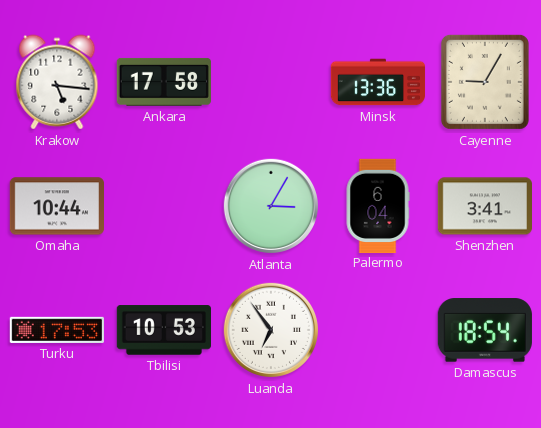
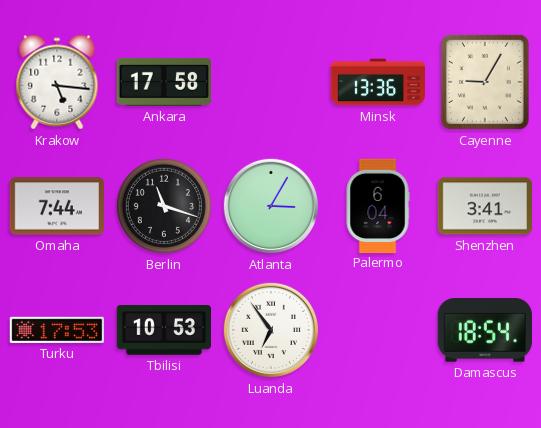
Omaha: 10:44 -> 7:44 (56, 206)
Berlin: none -> 11:18 (164, 206)
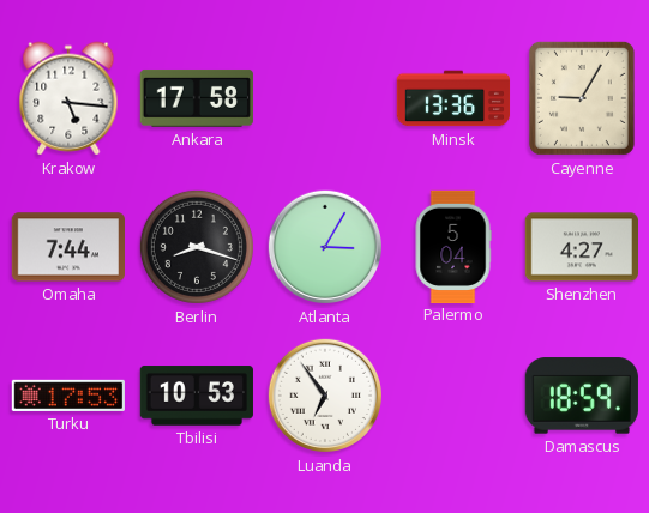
Berlin: 11:18 -> 8:18 (197, 247)
Palermo: 6:04 -> 5:04 (453, 246)
Shenzhen: 3:41 -> 4:27 (581, 247)
Damascus: 18:54 -> 18:59 (582, 396)
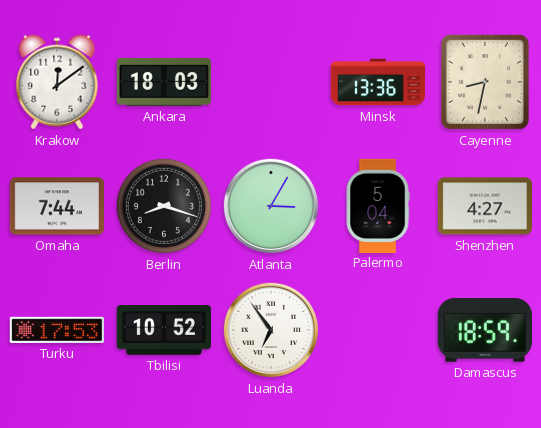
Krakow: 5:16 -> 12:09 (57, 82)
Ankara: 17:58 -> 18:03 (164, 82)
Cayenne: 9:05 -> 8:32 (485, 82)
Tbilisi: 10:53 -> 10:52 (164, 330)
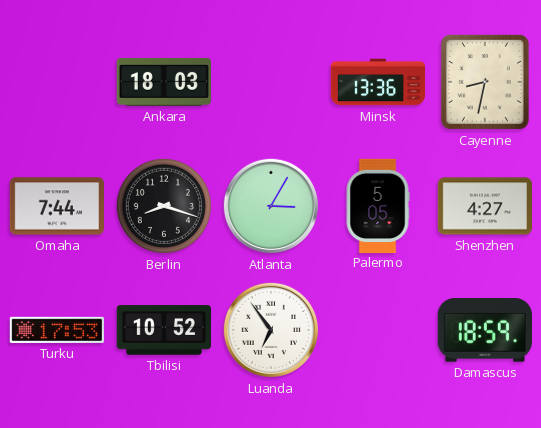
Krakow: 12:09 -> none (57, 82)
Palermo: 5:04 -> 5:05 (378, 205)
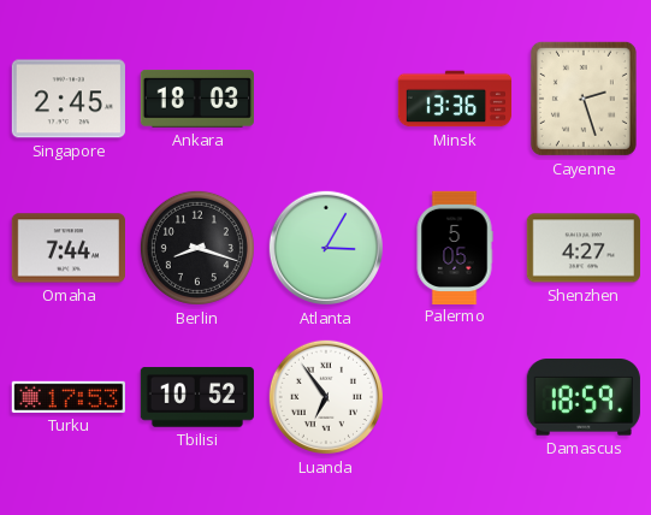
Singapore: none -> 2:45 (69, 99)
Cayenne: 8:32 -> 2:27 (584, 99)
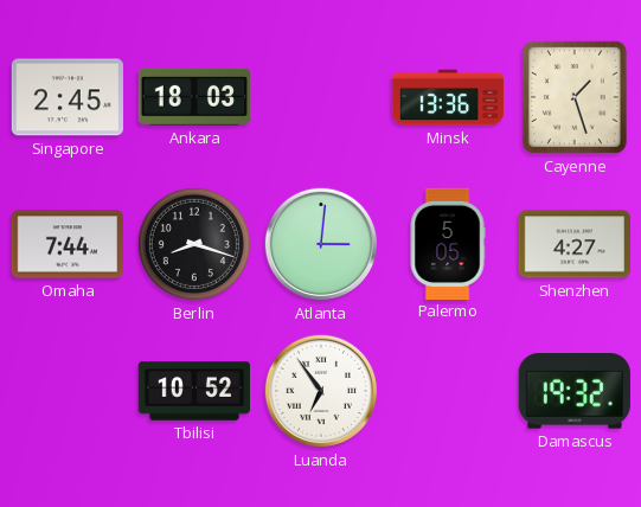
Cayenne: 2:27 -> 1:27 (575, 97)
Atlanta: 3:05 -> 3:01 (321, 244)
Turku: 17:53 -> none (69, 397)
Damascus: 18:59 -> 19:32 (575, 391)
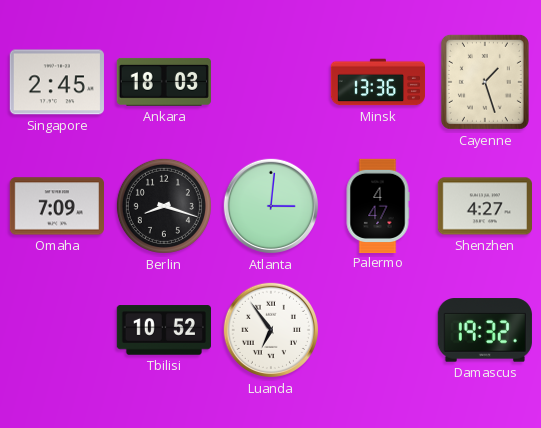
Omaha: 7:44 -> 7:09 (56, 206)
Palermo: 5:05 -> 4:47 (378, 205)
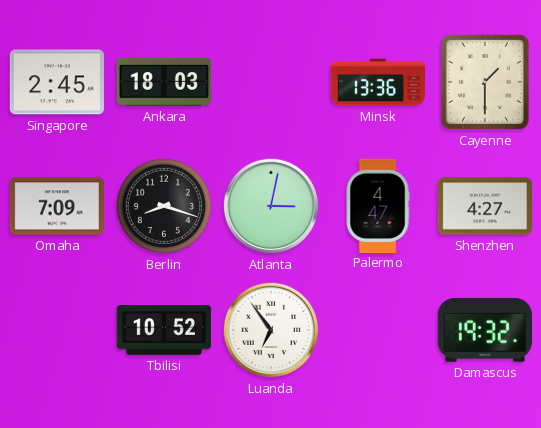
Cayenne: 1:27 -> 1:30 (485, 82)
Atlanta: 3:01 -> 3:02 (271, 206)
